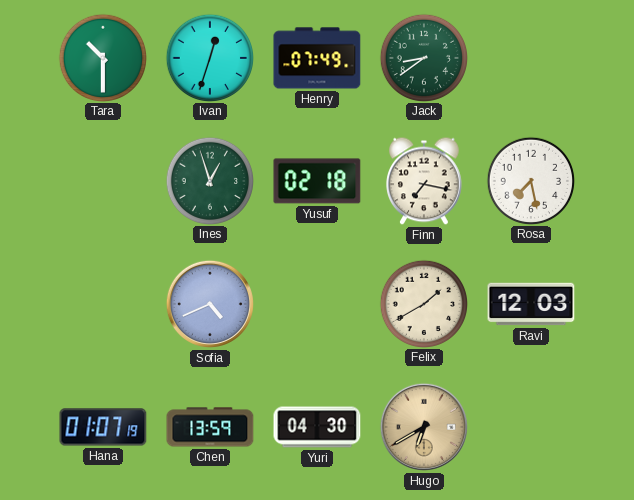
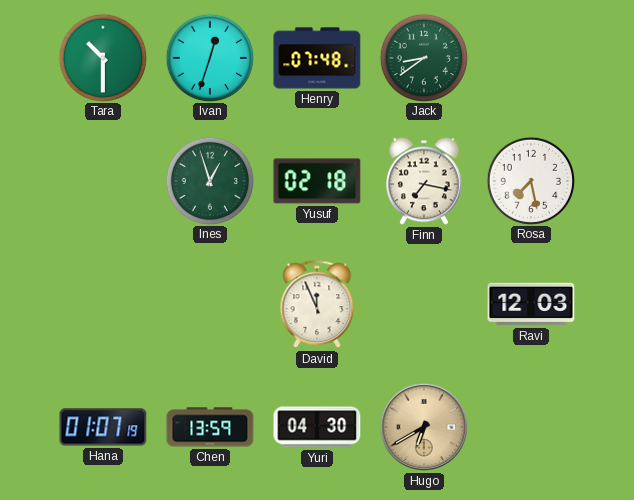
Henry: 07:49 -> 07:48 (317, 58)
Sofia: 4:41 -> none (210, 304)
David: none -> 11:56 (317, 305)
Felix: 1:40 -> none (423, 303)
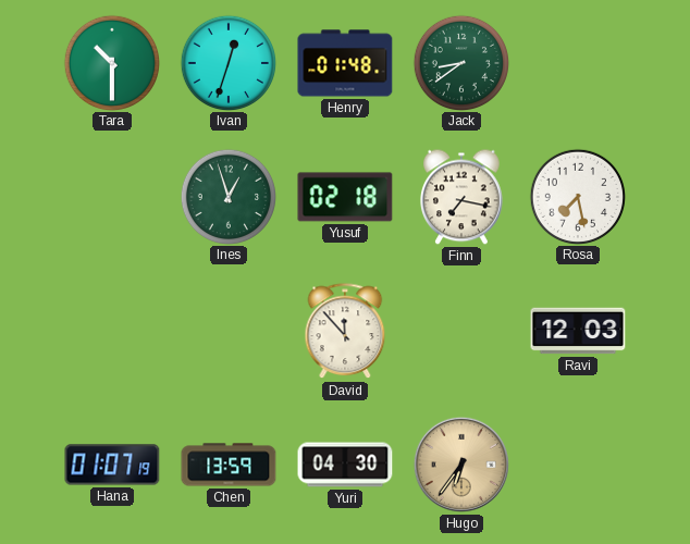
Henry: 07:48 -> 01:48 (345, 63)
David: 11:56 -> 11:53 (345, 332)
Hugo: 6:40 -> 6:36 (461, 465)
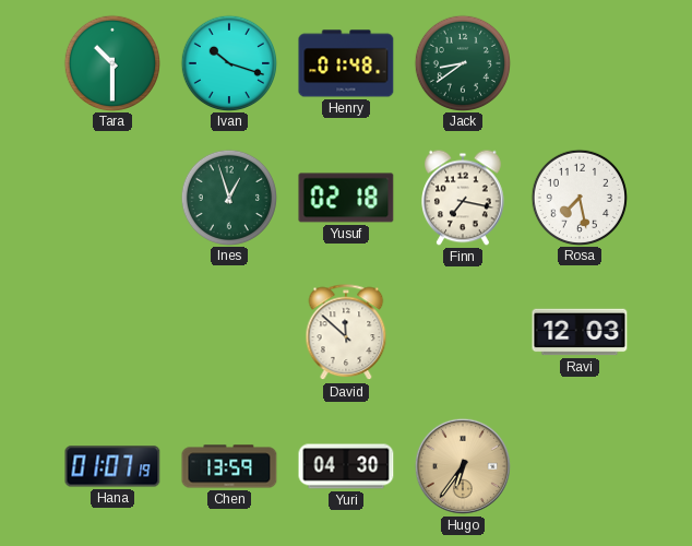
Ivan: 12:33 -> 10:18 (228, 62)
David: 11:53 -> 11:52 (346, 333)
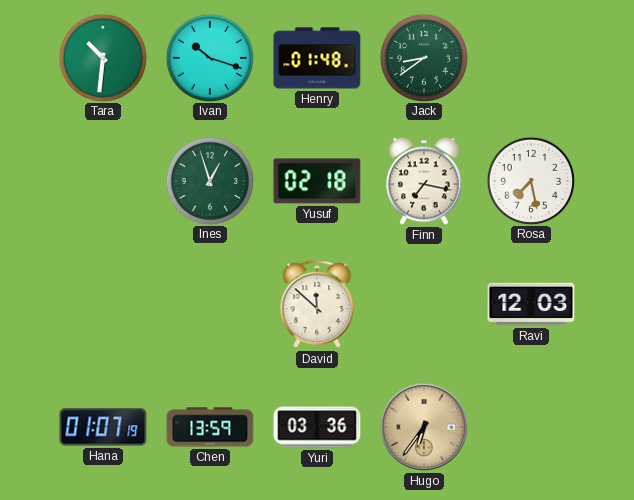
Tara: 10:30 -> 10:31 (102, 57)
Yuri: 04:30 -> 03:36 (317, 427)
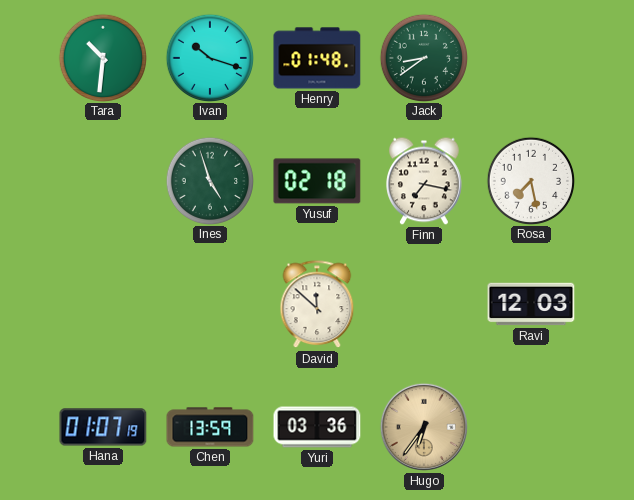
Ines: 12:57 -> 4:57 (209, 180)
